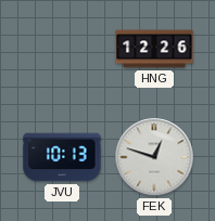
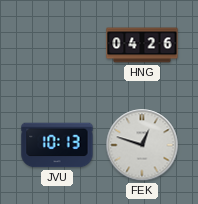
HNG: 12:26 -> 04:26 (142, 45)
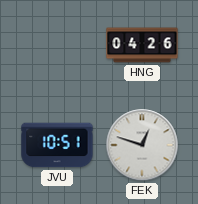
JVU: 10:13 -> 10:51 (57, 145)
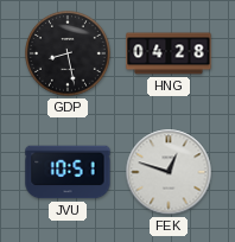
GDP: none -> 8:28 (69, 55)
HNG: 04:26 -> 04:28 (169, 53)
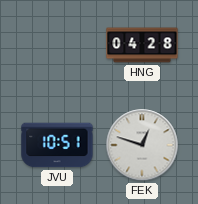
GDP: 8:28 -> none (69, 55)
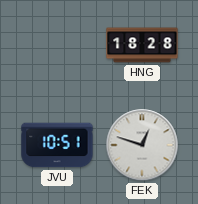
HNG: 04:28 -> 18:28 (142, 45)
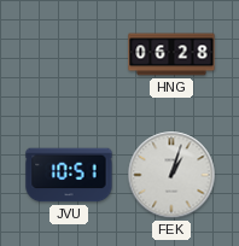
HNG: 18:28 -> 06:28 (171, 54)
FEK: 12:48 -> 1:03 (171, 175)
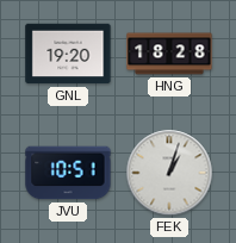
GNL: none -> 19:20 (68, 54)
HNG: 06:28 -> 18:28 (169, 54)
